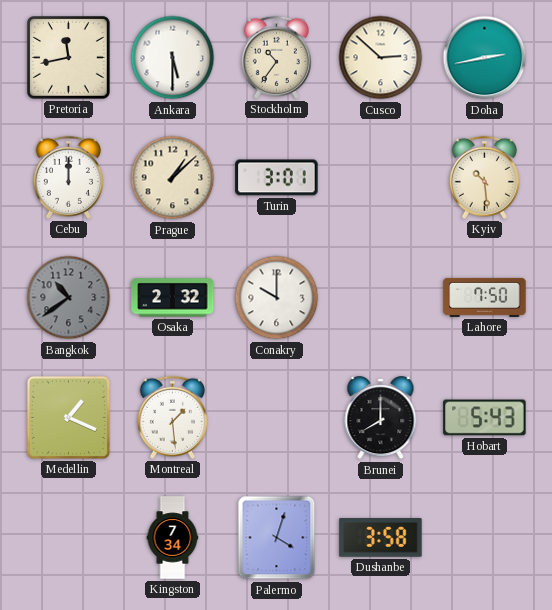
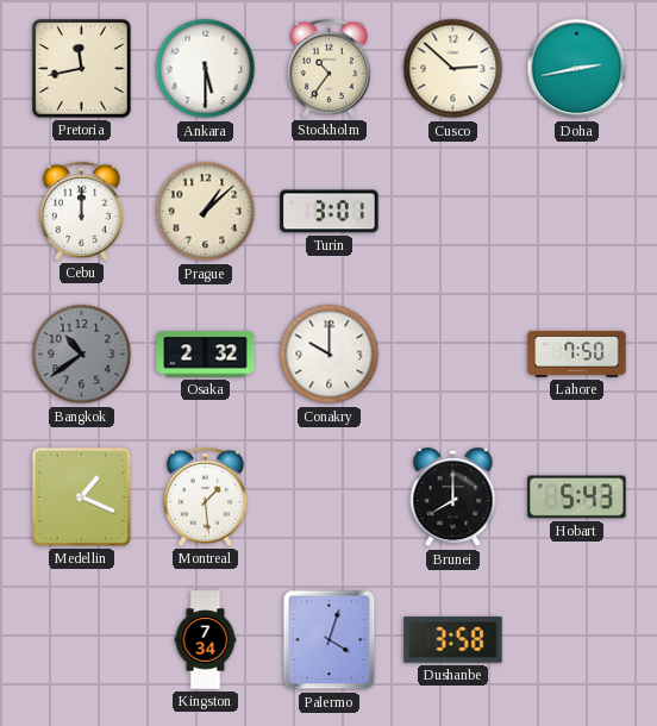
Kyiv: 10:29 -> none (484, 177)
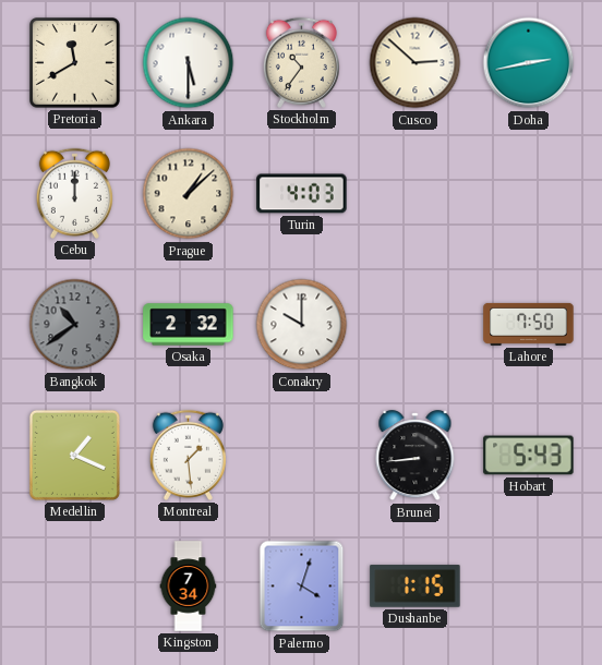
Pretoria: 11:43 -> 11:40 (75, 63)
Turin: 3:01 -> 4:03 (302, 194)
Brunei: 8:00 -> 8:44 (416, 456)
Dushanbe: 3:58 -> 1:15 (416, 587)
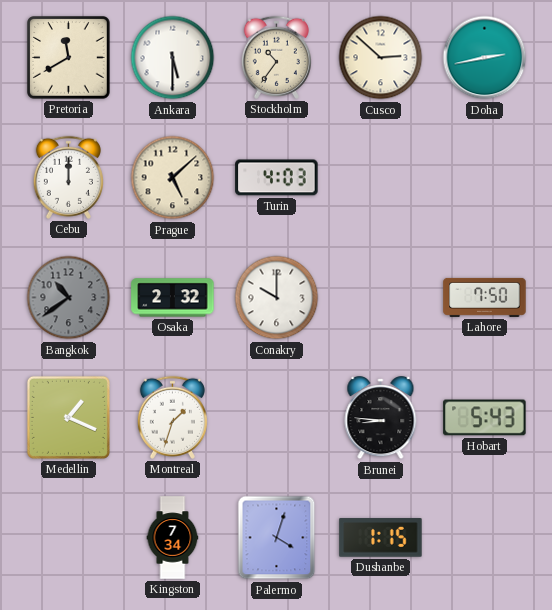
Prague: 1:08 -> 5:08 (173, 178)
Montreal: 1:29 -> 1:33 (172, 417)
Brunei: 8:44 -> 8:46 (381, 418)
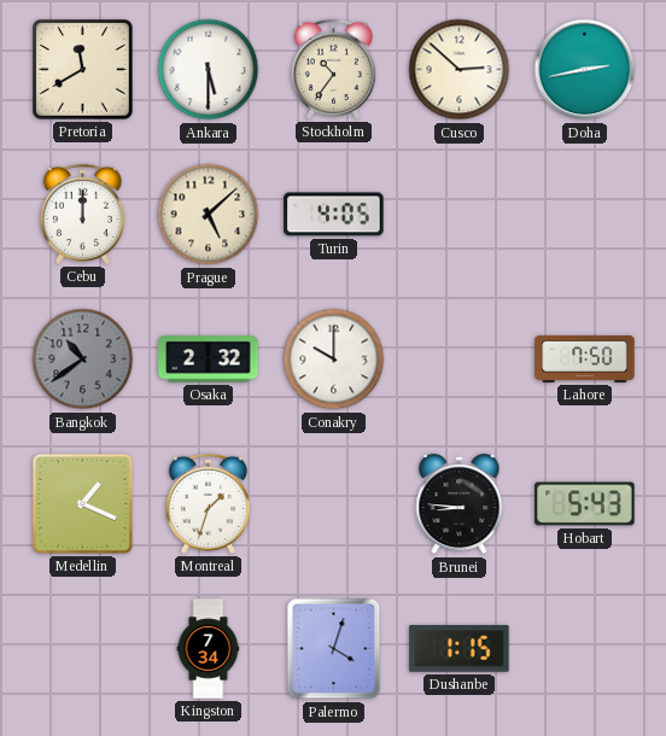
Turin: 4:03 -> 4:05 (334, 215)
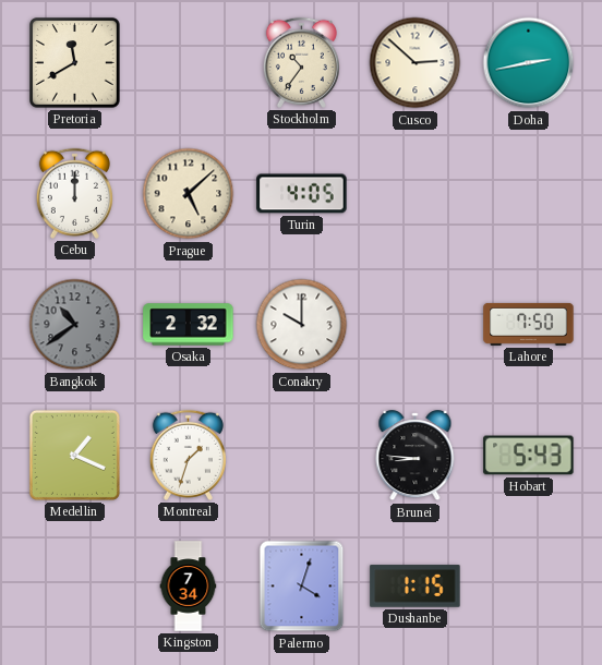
Ankara: 5:30 -> none (209, 70)
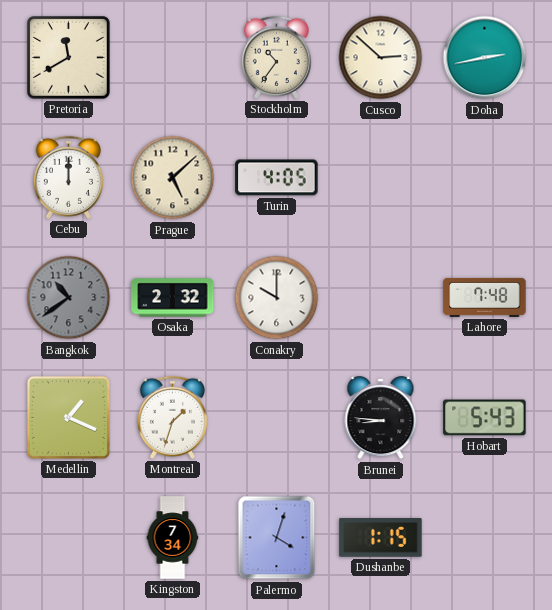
Lahore: 7:50 -> 7:48 (485, 297)
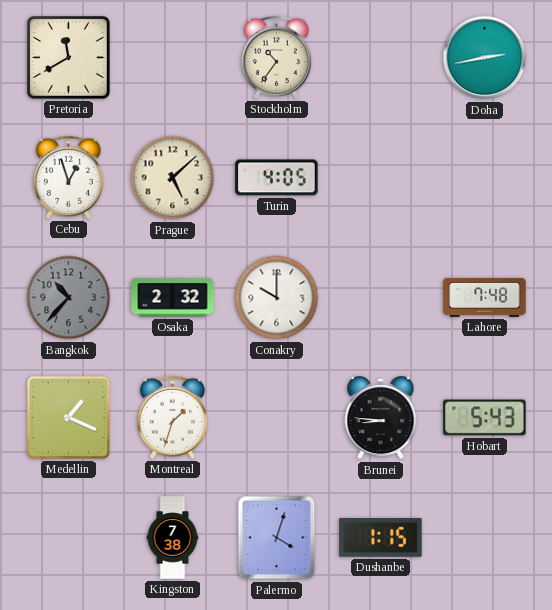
Cusco: 2:52 -> none (381, 58)
Cebu: 12:00 -> 12:57 (68, 177)
Bangkok: 10:39 -> 10:37 (69, 298)
Kingston: 7:34 -> 7:38 (173, 538)
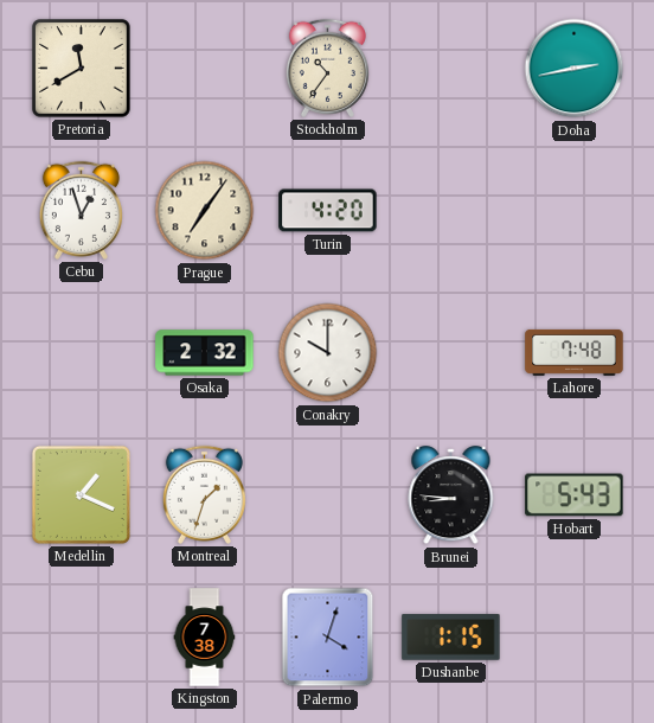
Prague: 5:08 -> 7:06 (205, 211)
Turin: 4:05 -> 4:20 (328, 211)
Bangkok: 10:37 -> none (69, 298)
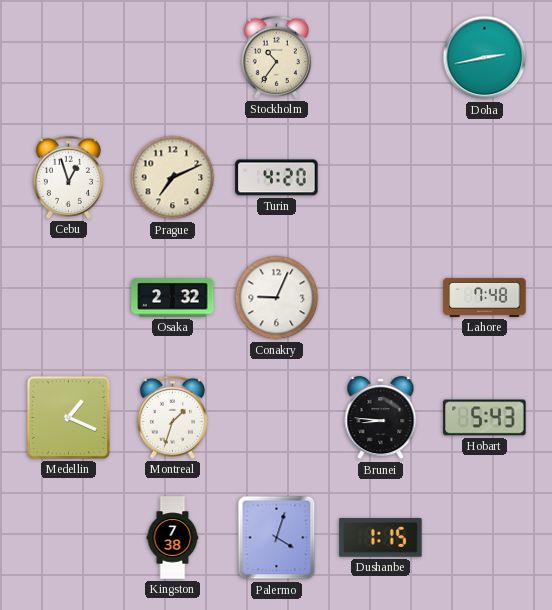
Pretoria: 11:40 -> none (82, 69)
Prague: 7:06 -> 7:11 (173, 178)
Conakry: 10:00 -> 9:04 (277, 298)
